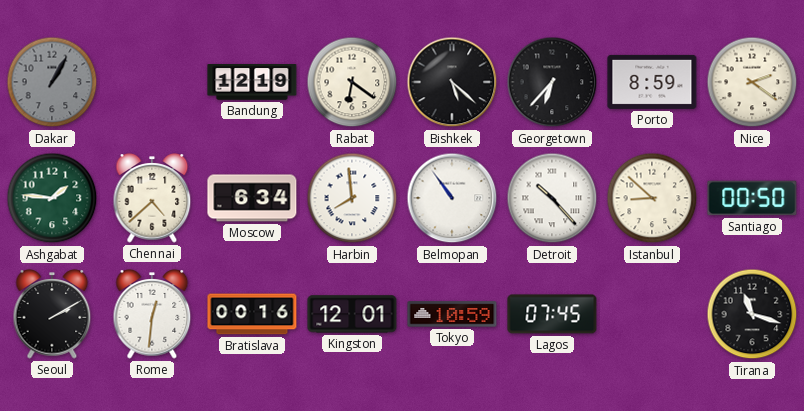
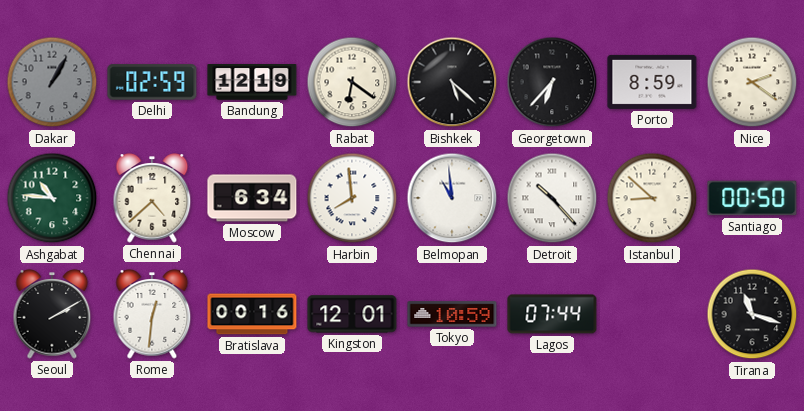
Delhi: none -> 02:59 (152, 82)
Ashgabat: 1:46 -> 10:46 (52, 198)
Belmopan: 10:54 -> 10:59 (452, 198)
Lagos: 07:45 -> 07:44 (552, 314)
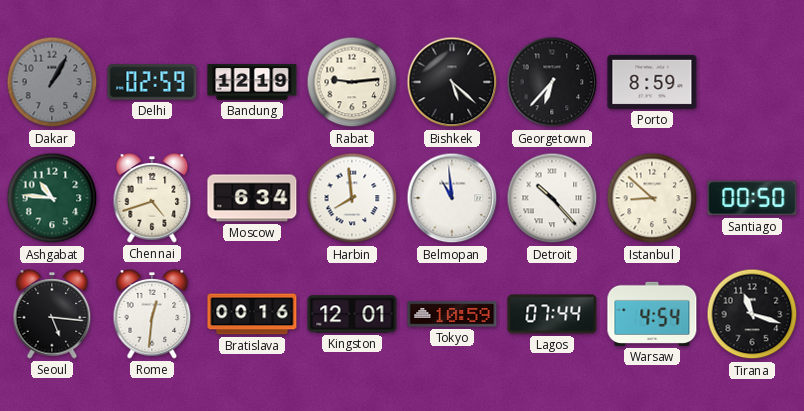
Rabat: 6:21 -> 9:14 (352, 82)
Nice: 2:21 -> none (752, 82)
Chennai: 4:38 -> 4:42 (152, 198)
Seoul: 2:10 -> 5:16 (52, 314)
Warsaw: none -> 4:54 (652, 314)
